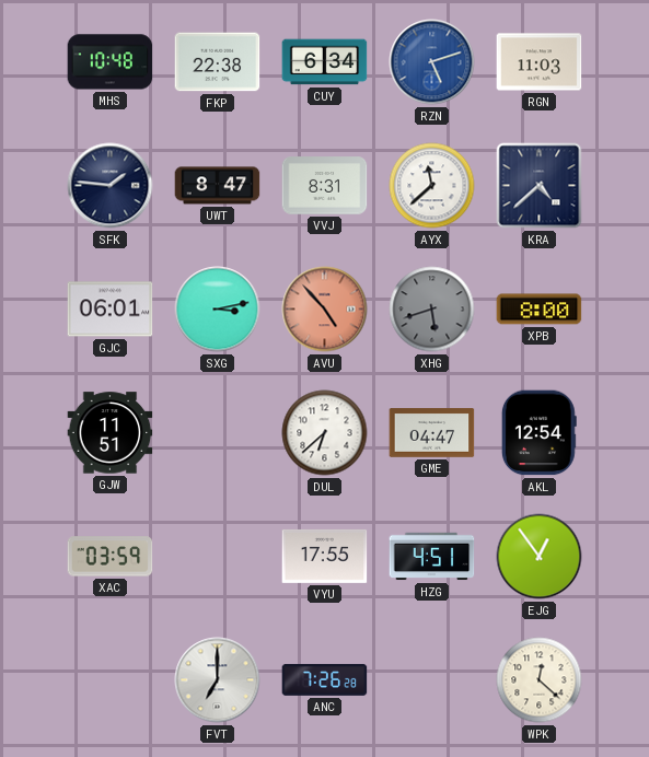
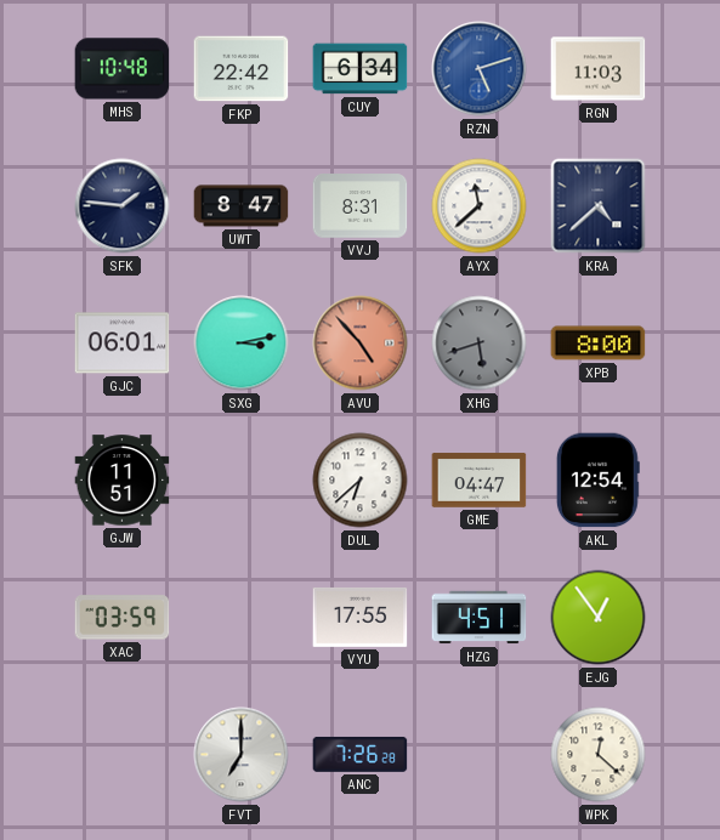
FKP: 22:38 -> 22:42 (242, 69)
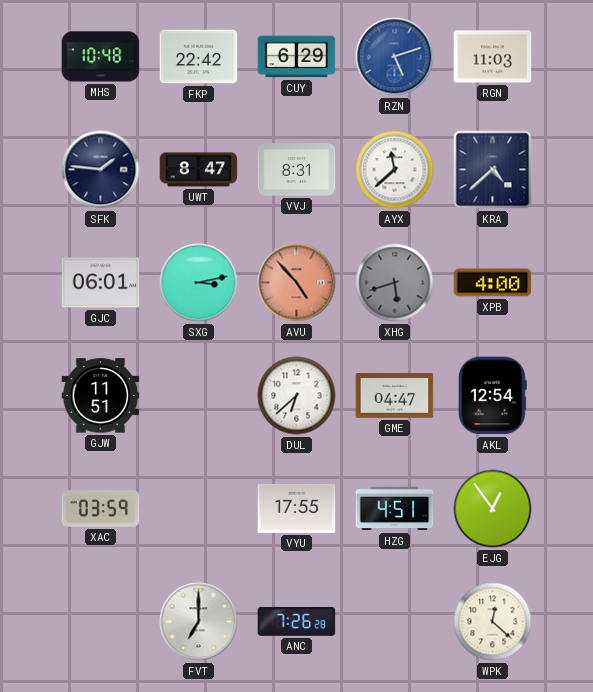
CUY: 6:34 -> 6:29 (297, 57)
XPB: 8:00 -> 4:00 (493, 283)
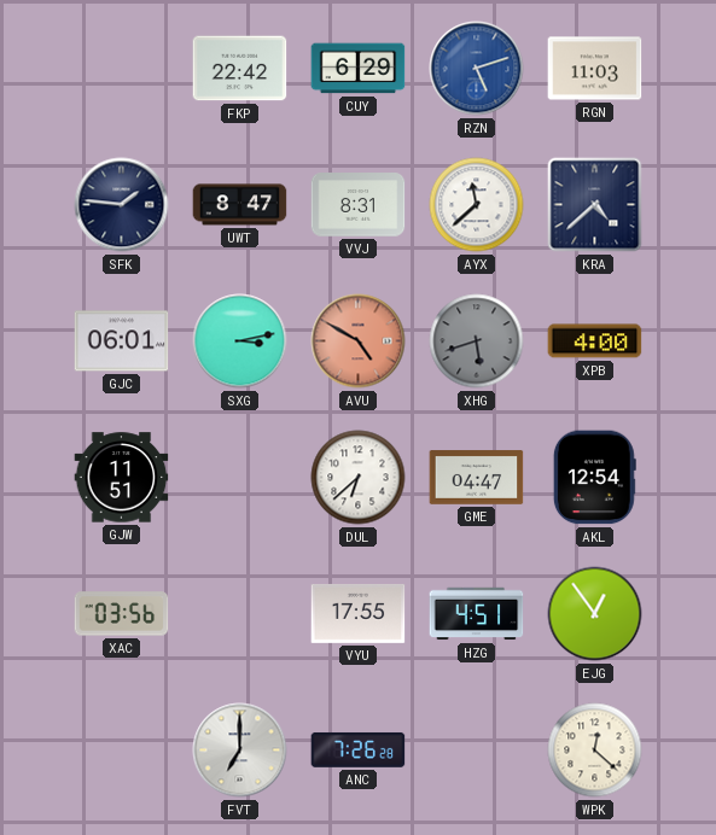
MHS: 10:48 -> none (101, 57)
AVU: 4:53 -> 4:50 (359, 341)
XAC: 03:59 -> 03:56 (122, 614)
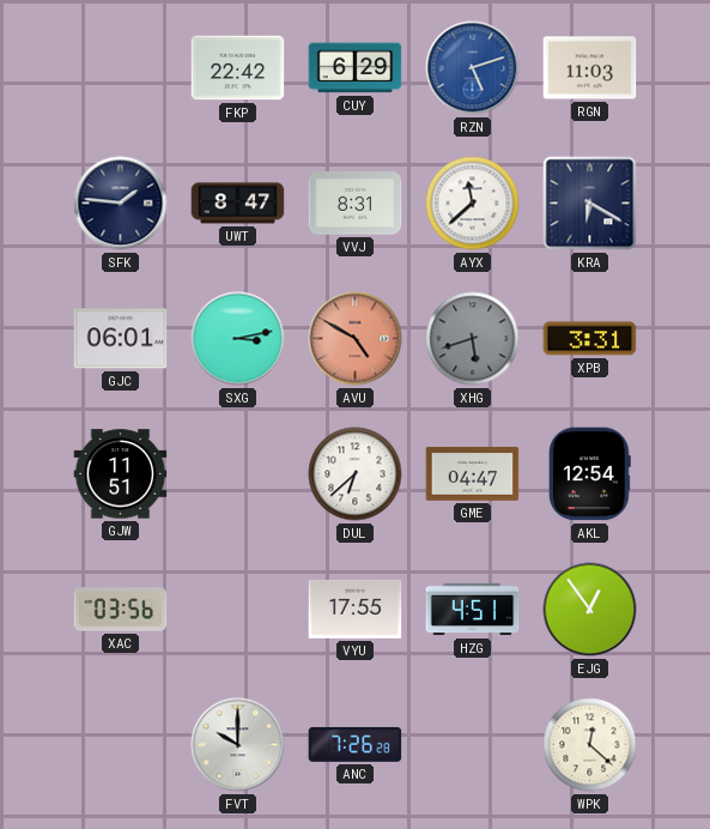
KRA: 4:38 -> 6:20 (590, 204)
XPB: 4:00 -> 3:31 (590, 339)
FVT: 7:00 -> 10:00 (238, 745)
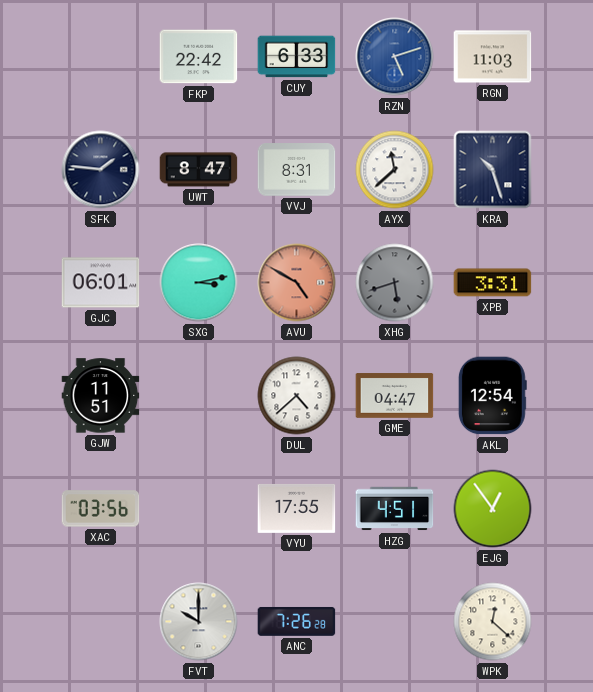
CUY: 6:29 -> 6:33 (297, 57)
KRA: 6:20 -> 10:27 (493, 170)
DUL: 6:38 -> 4:38 (297, 396)
